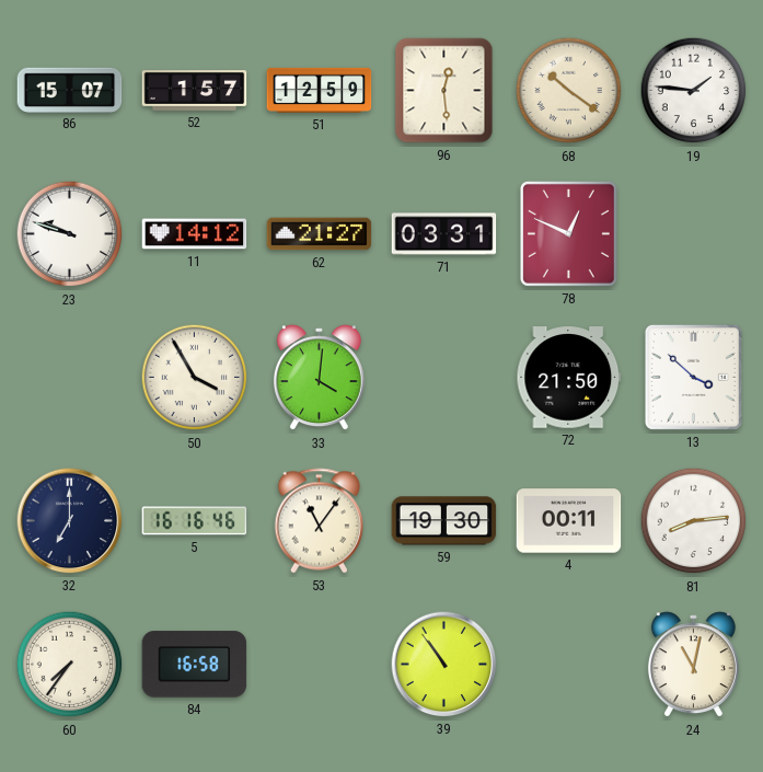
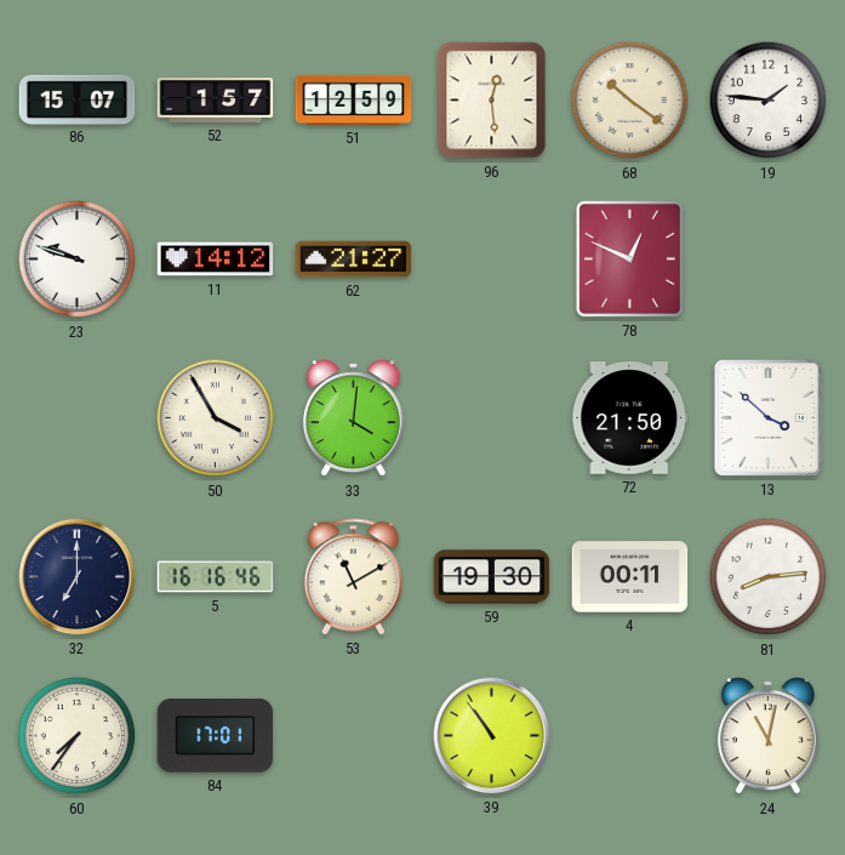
71: 03:31 -> none (444, 234)
53: 11:06 -> 11:10 (354, 577)
84: 16:58 -> 17:01 (216, 736)
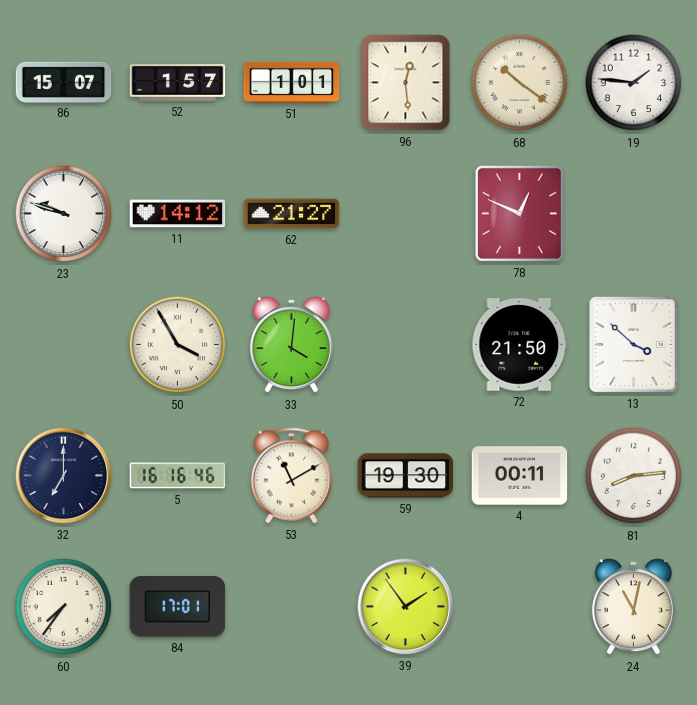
51: 12:59 -> 1:01 (292, 82)
39: 10:54 -> 1:54 (406, 607)
